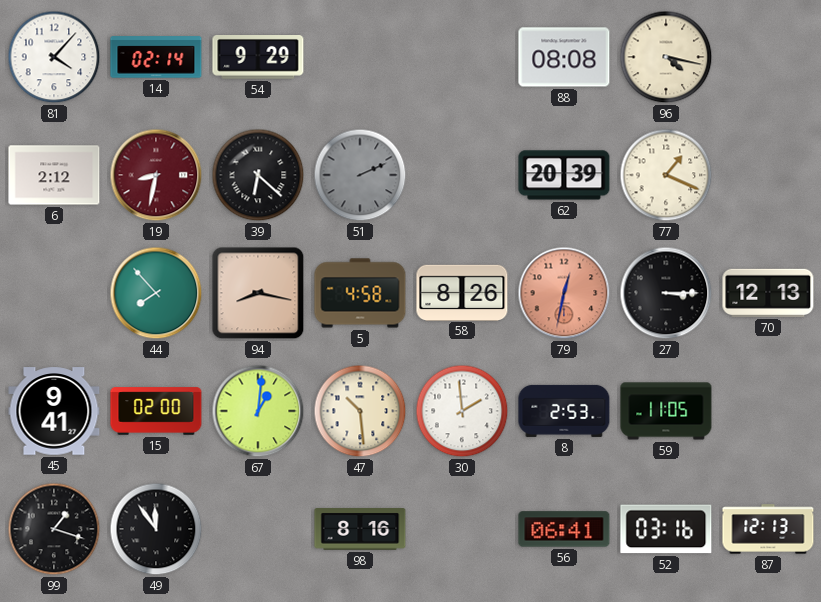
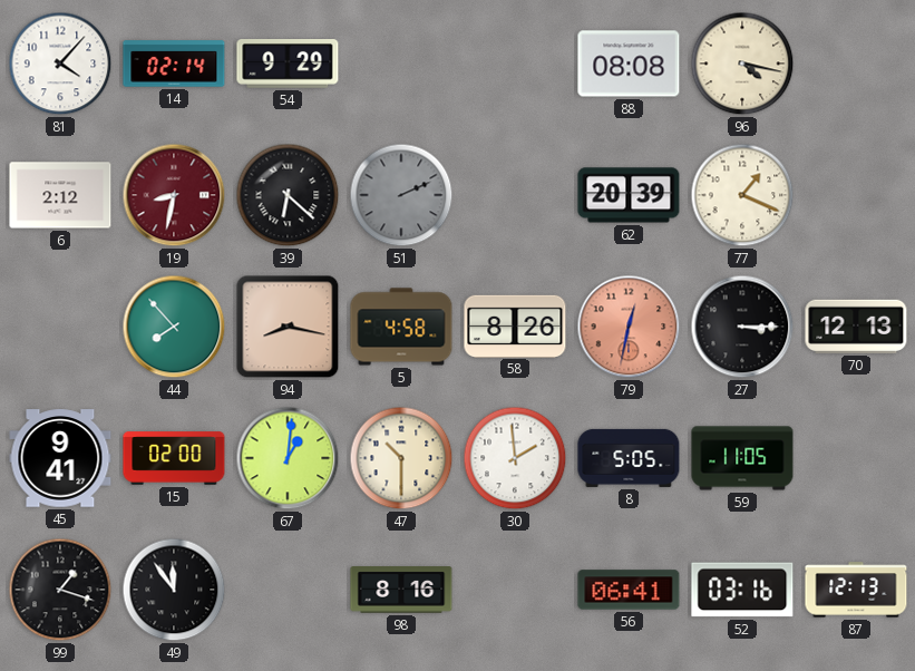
47: 10:29 -> 10:30 (401, 458)
8: 2:53 -> 5:05 (629, 458)
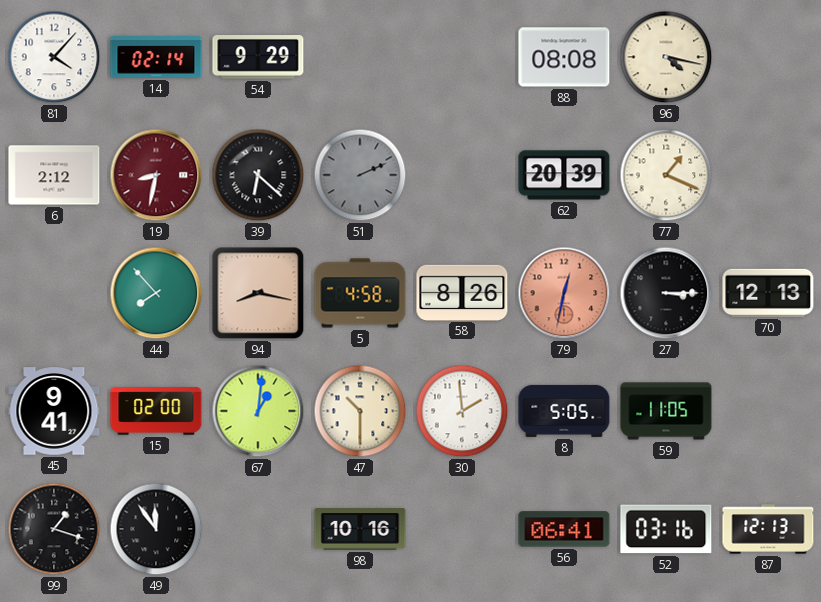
98: 8:16 -> 10:16 (360, 529)
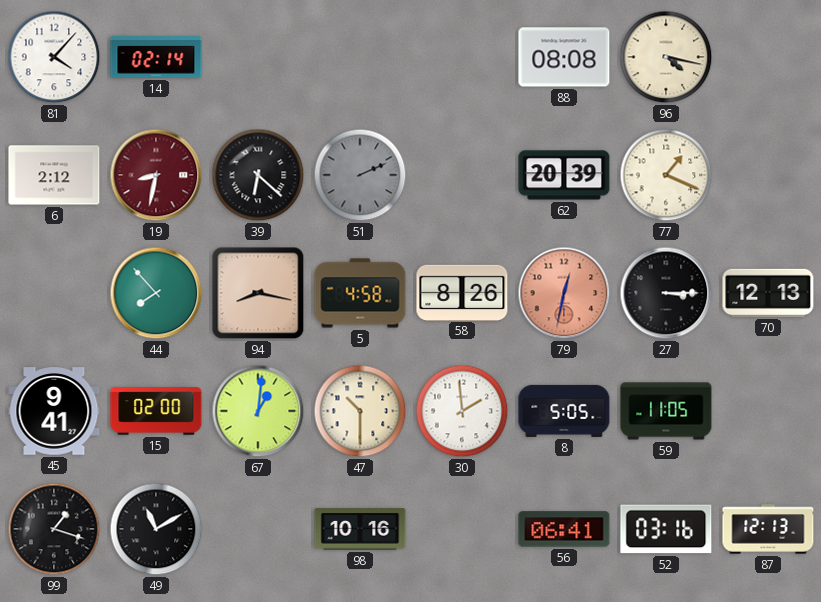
54: 9:29 -> none (258, 58)
49: 11:54 -> 11:10 (156, 529)
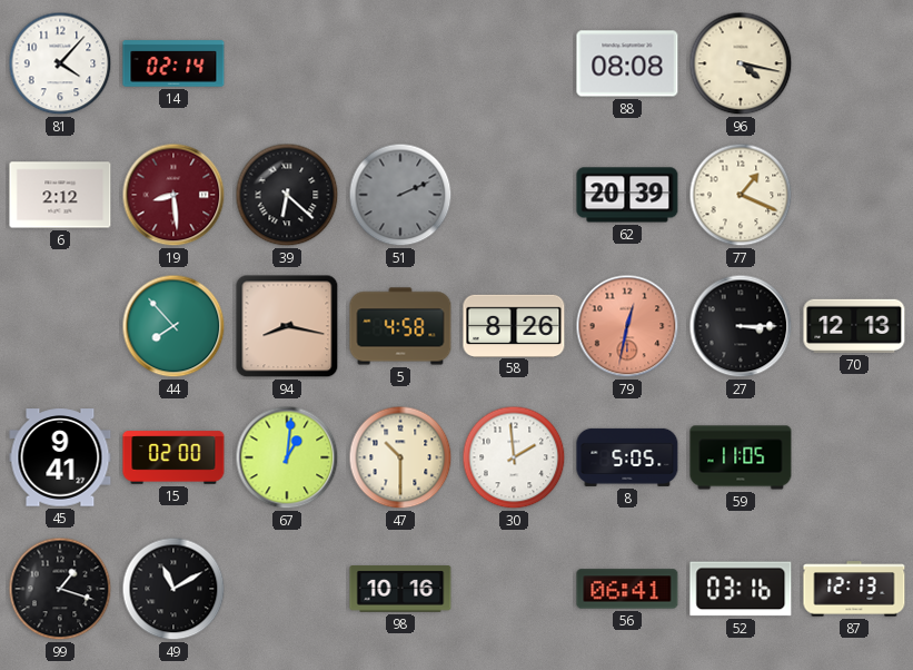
19: 8:32 -> 8:29 (173, 195)
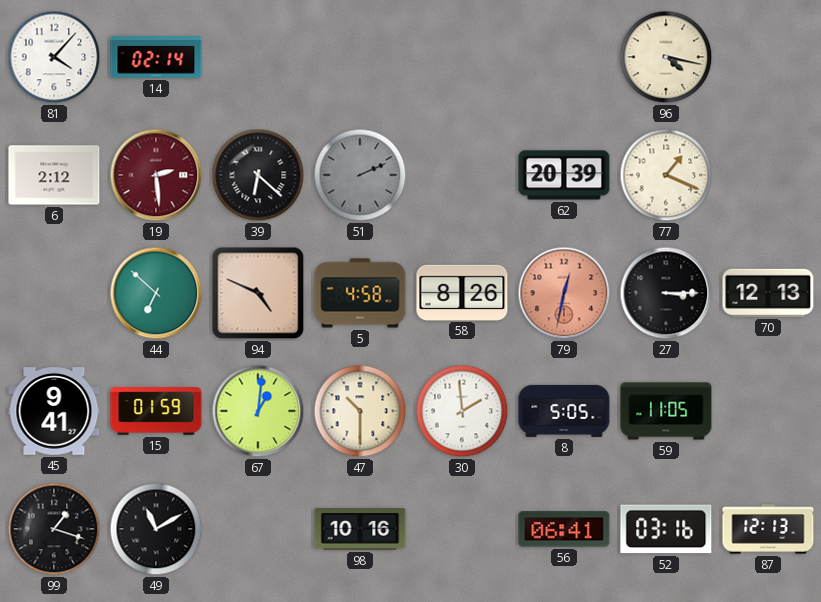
88: 08:08 -> none (627, 63)
19: 8:29 -> 2:29 (156, 175)
44: 7:53 -> 6:52 (156, 293)
94: 8:17 -> 4:49 (258, 293)
15: 02:00 -> 01:59 (156, 411)
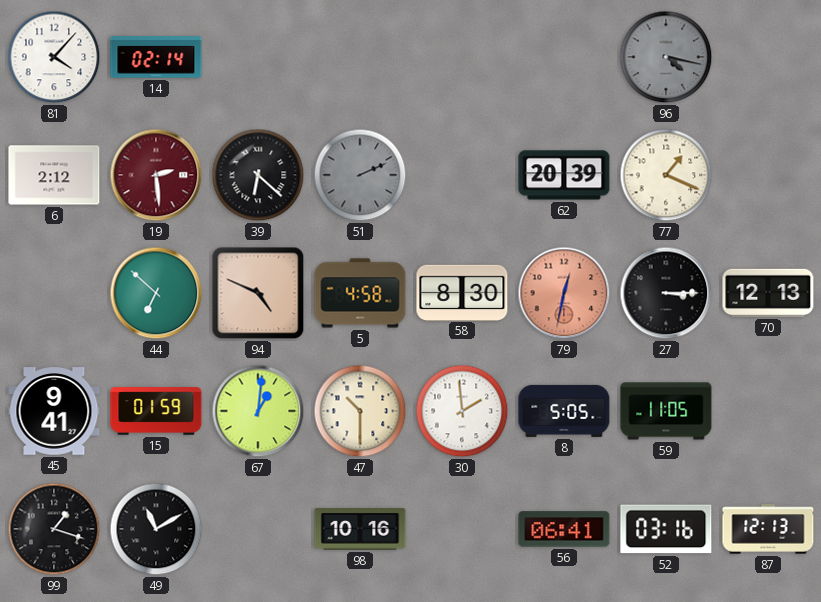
96 dial: cream -> grey (666, 57)
58: 8:26 -> 8:30 (462, 292)
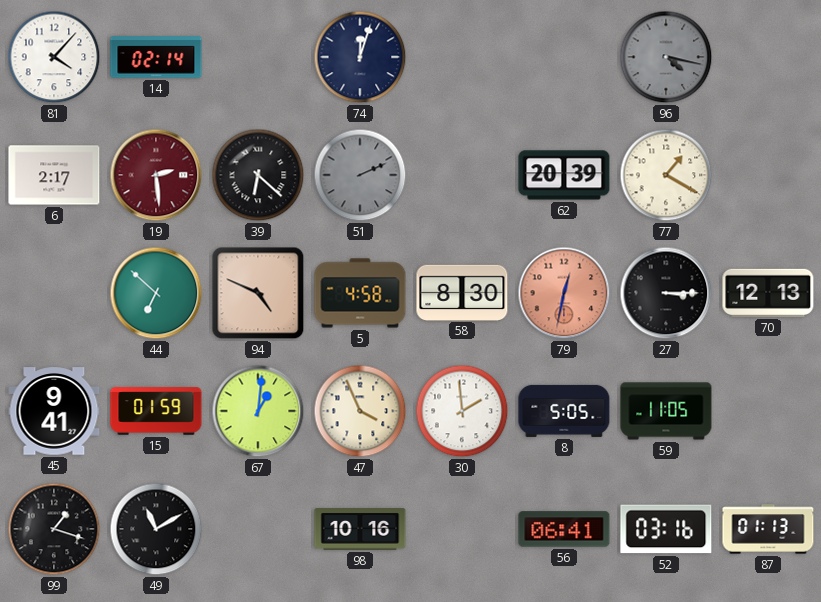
74: none -> 12:03 (360, 57)
6: 2:12 -> 2:17 (54, 175)
77: 1:19 -> 1:20 (666, 175)
47: 10:30 -> 3:56 (360, 411)
87: 12:13 -> 01:13 (768, 529)
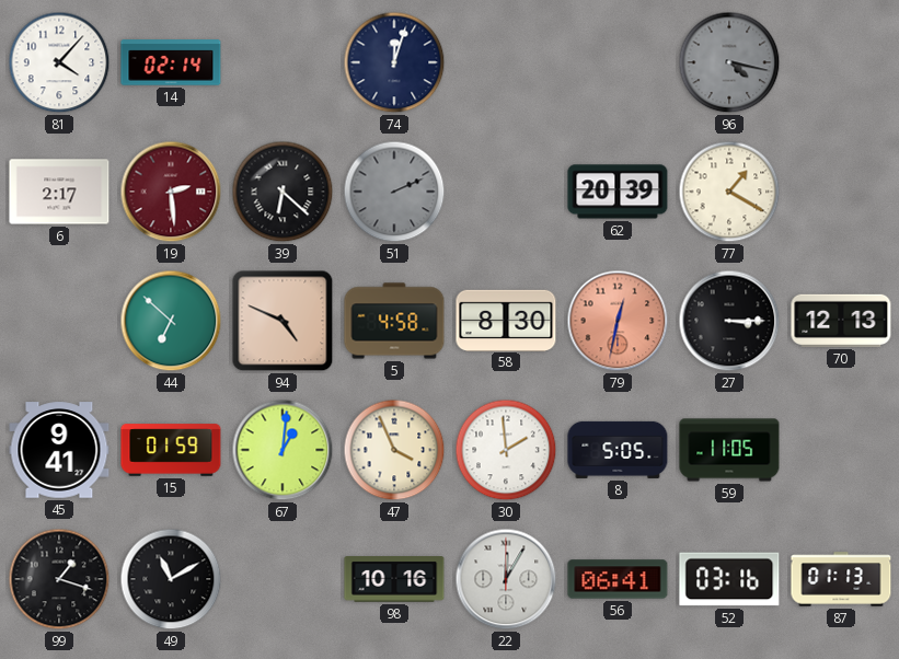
22: none -> 12:05 (506, 579)
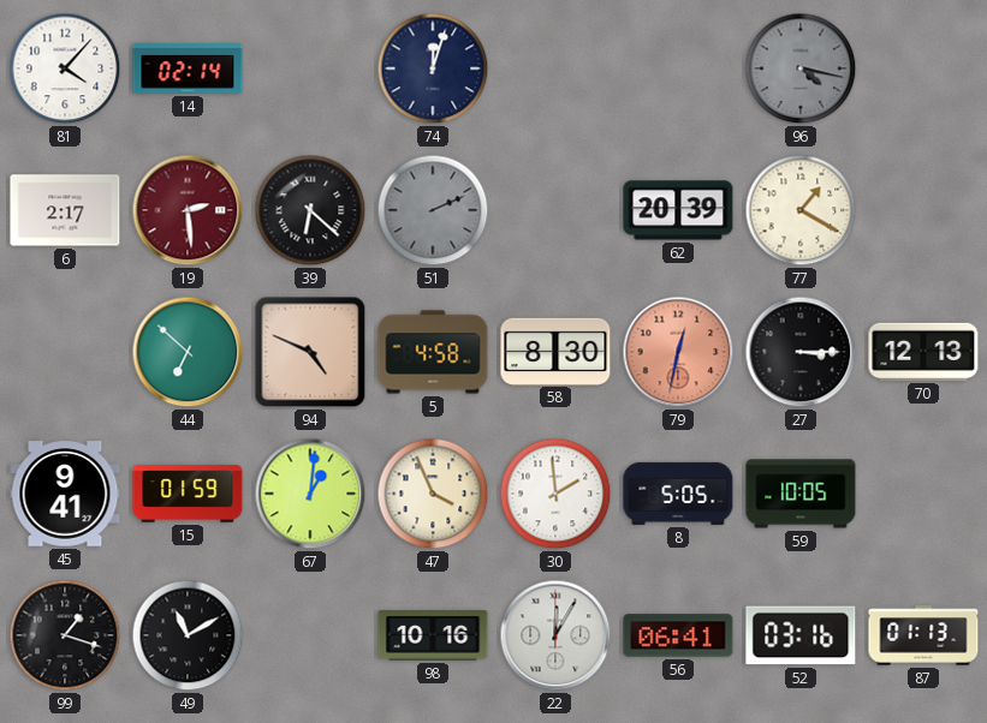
59: 11:05 -> 10:05 (801, 494)
